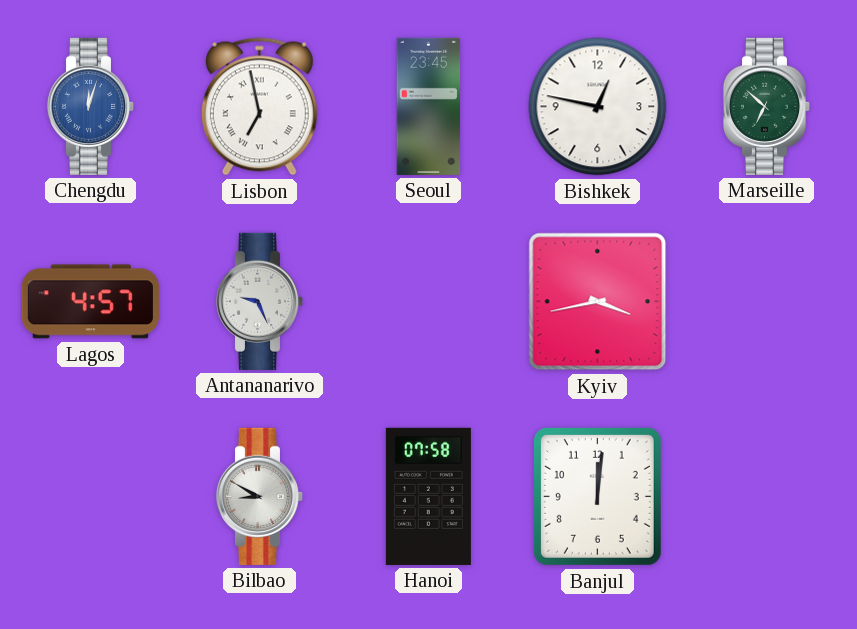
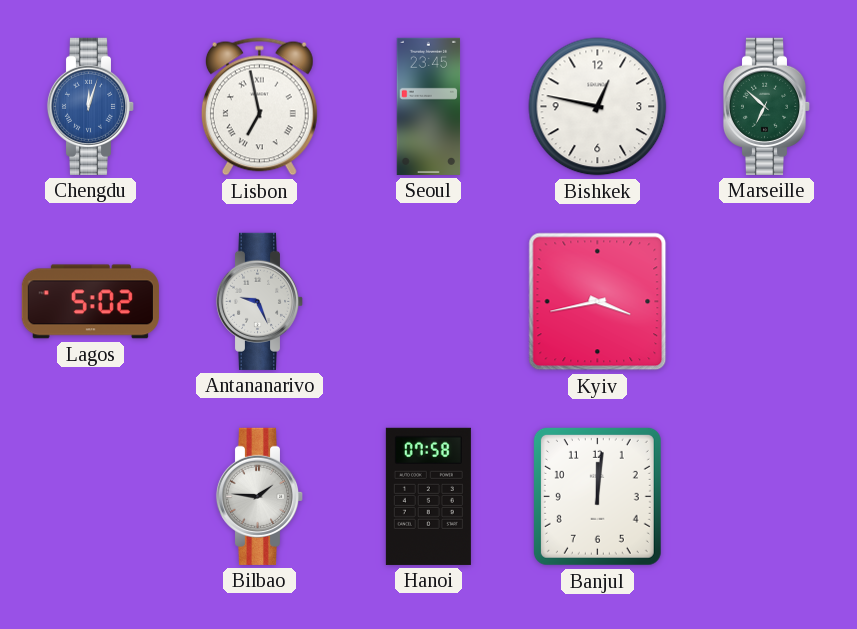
Lagos: 4:57 -> 5:02 (90, 302)
Bilbao: 8:50 -> 1:46 (260, 496)
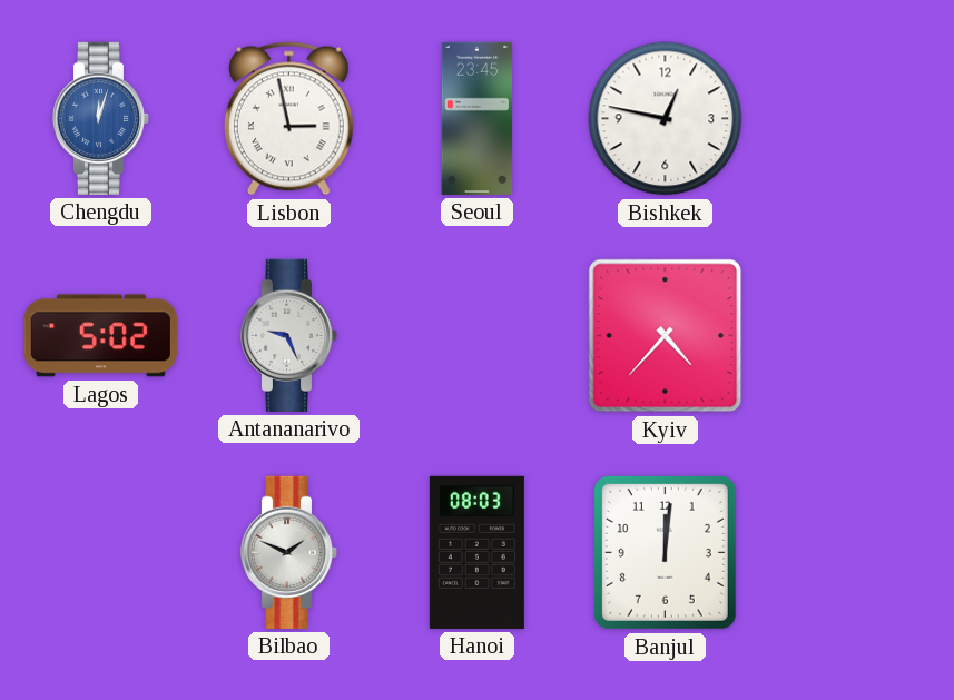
Lisbon: 6:58 -> 2:58 (288, 119)
Marseille: 6:52 -> none (767, 106)
Kyiv: 3:43 -> 4:37 (666, 336)
Bilbao: 1:46 -> 1:49 (289, 552)
Hanoi: 07:58 -> 08:03 (476, 552)
